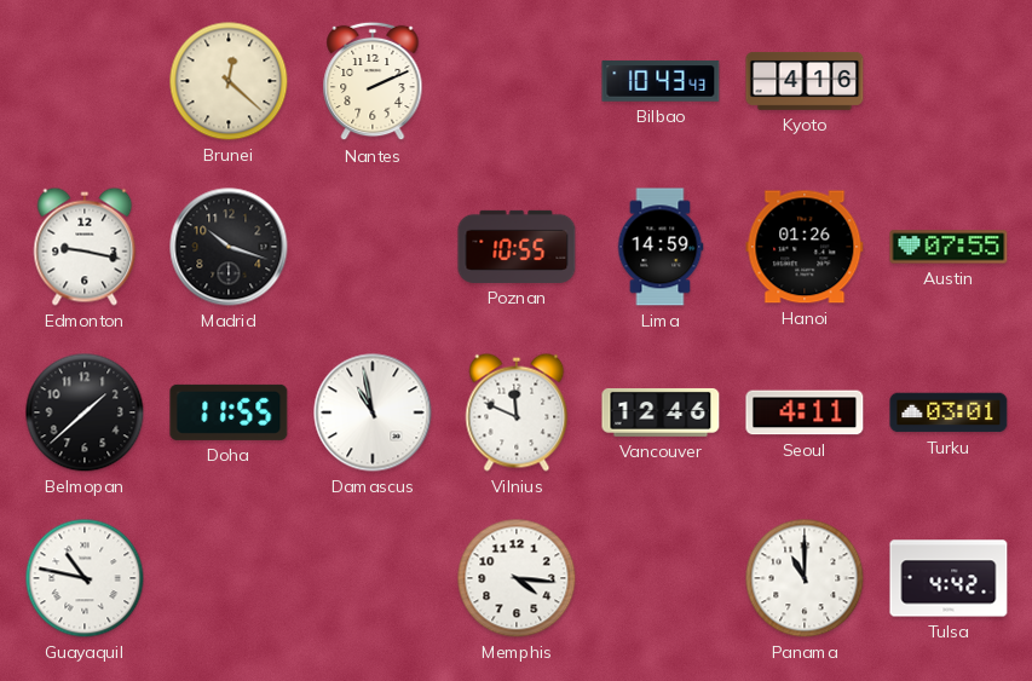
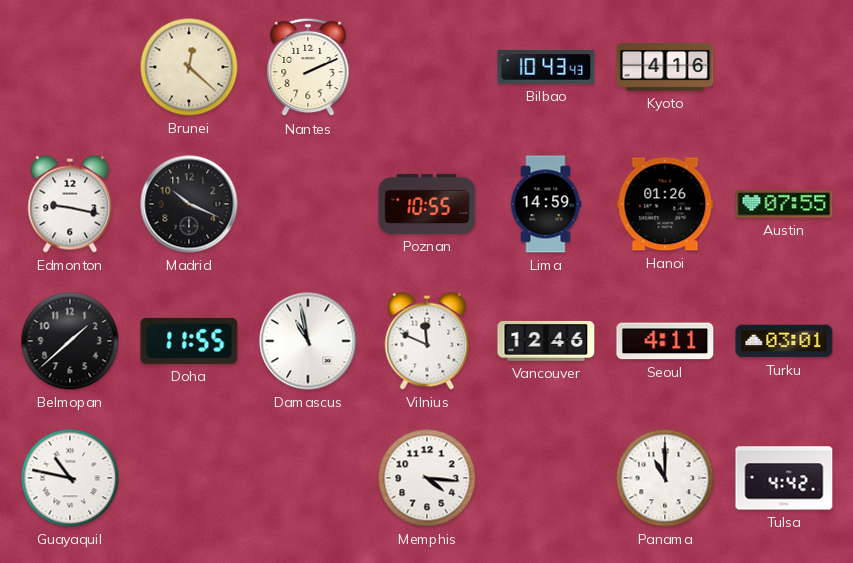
Madrid: 10:18 -> 10:19 (189, 204)
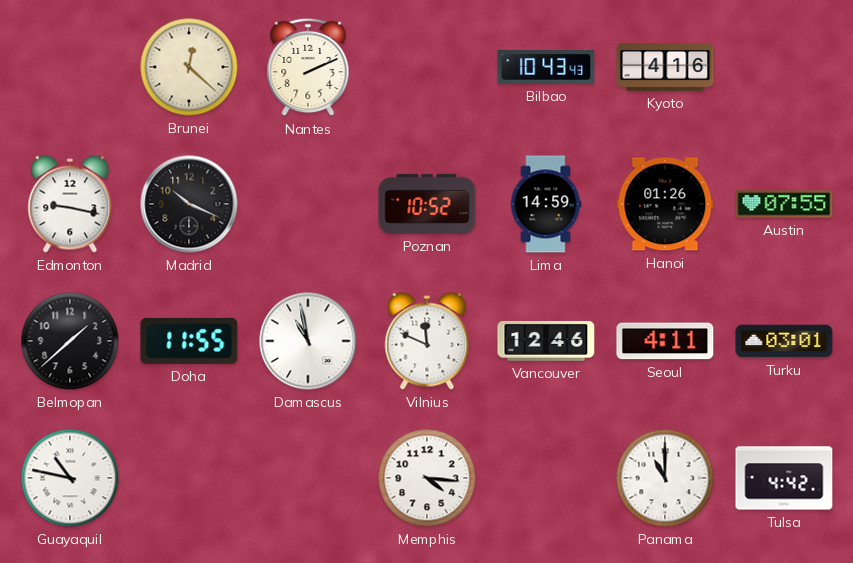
Poznan: 10:55 -> 10:52 (427, 204)
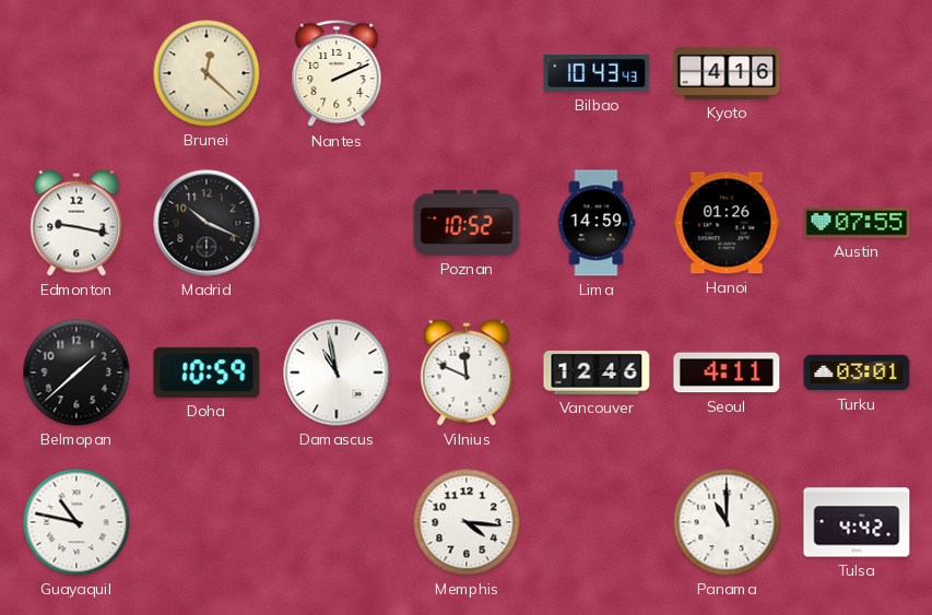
Doha: 11:55 -> 10:59 (207, 372)
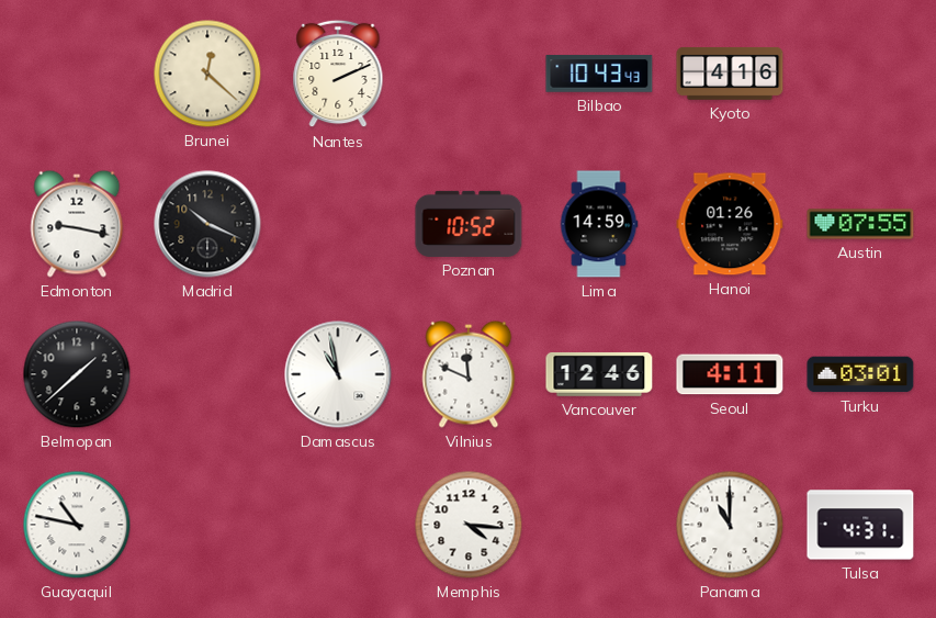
Doha: 10:59 -> none (207, 372)
Tulsa: 4:42 -> 4:31 (860, 525)
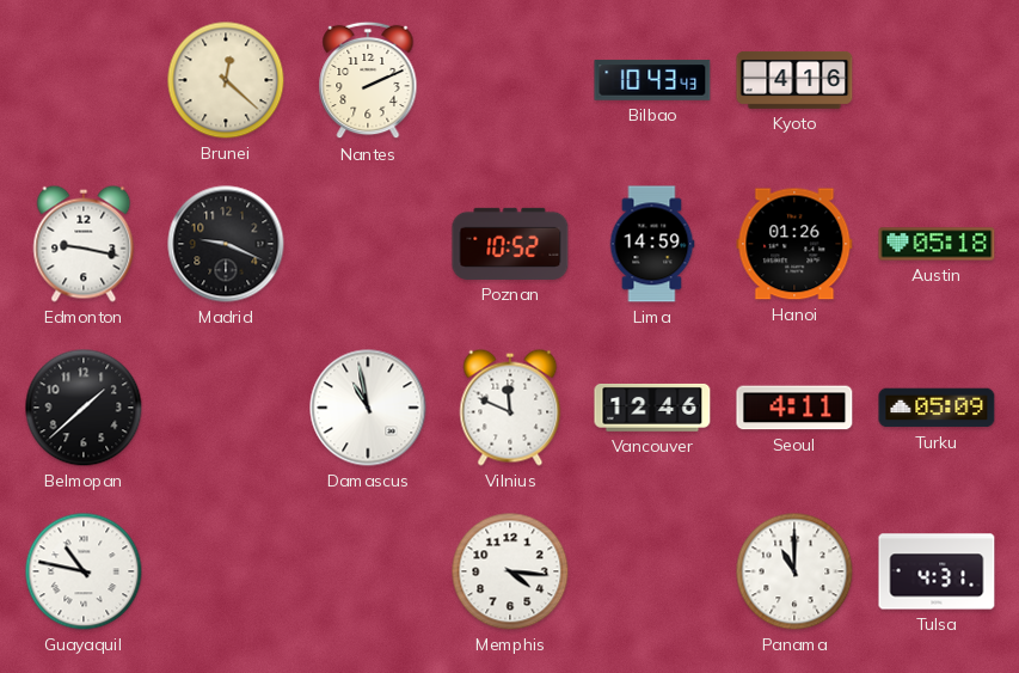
Madrid: 10:19 -> 9:19 (226, 244)
Austin: 07:55 -> 05:18 (937, 244)
Turku: 03:01 -> 05:09 (937, 408)
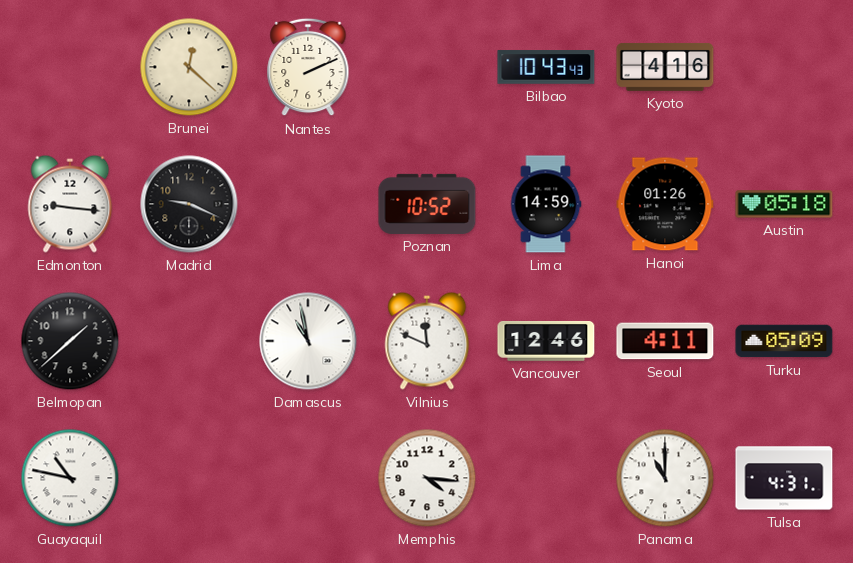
Edmonton: 9:17 -> 9:16 (70, 204)
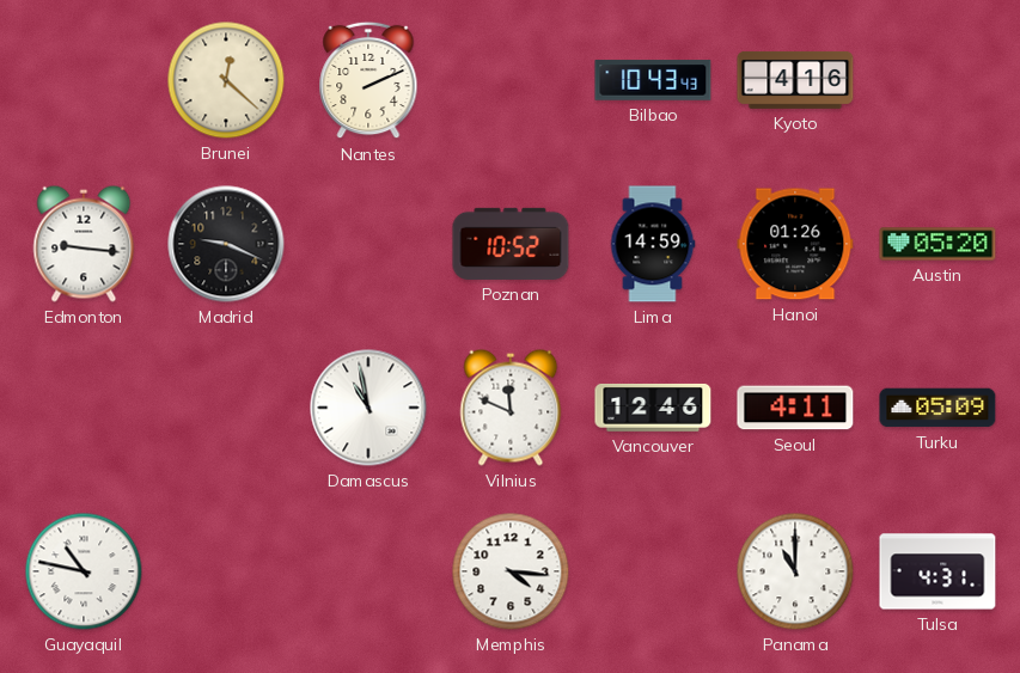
Austin: 05:18 -> 05:20 (937, 244)
Belmopan: 1:38 -> none (70, 341)
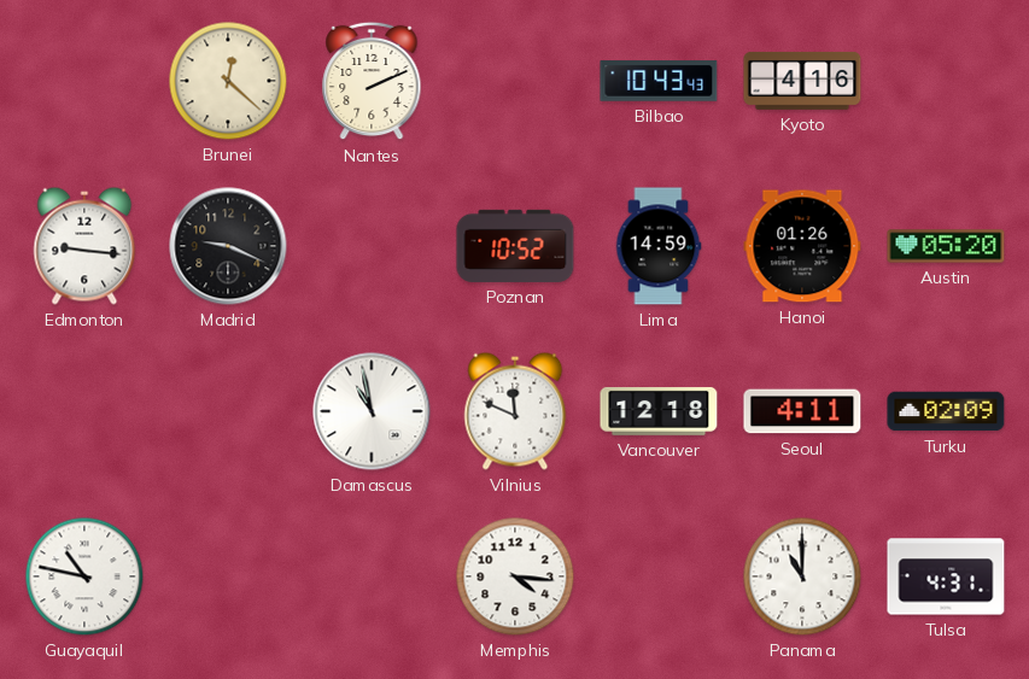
Vancouver: 12:46 -> 12:18 (659, 411)
Turku: 05:09 -> 02:09 (946, 411)
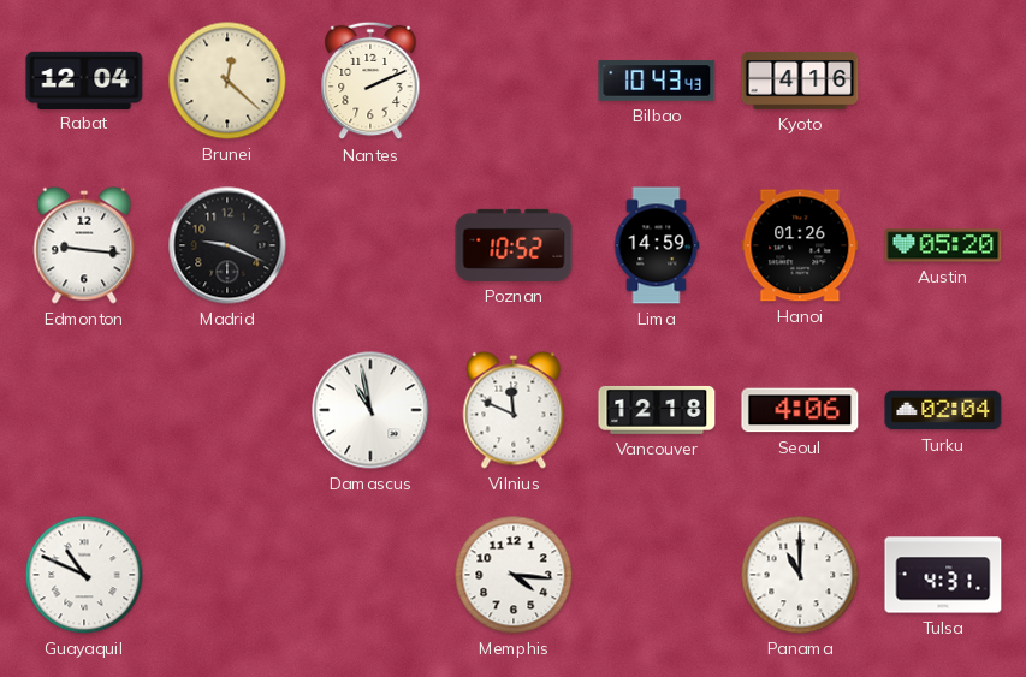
Rabat: none -> 12:04 (84, 79)
Seoul: 4:11 -> 4:06 (800, 410)
Turku: 02:09 -> 02:04 (943, 410)
Guayaquil: 10:47 -> 10:49 (84, 575)
